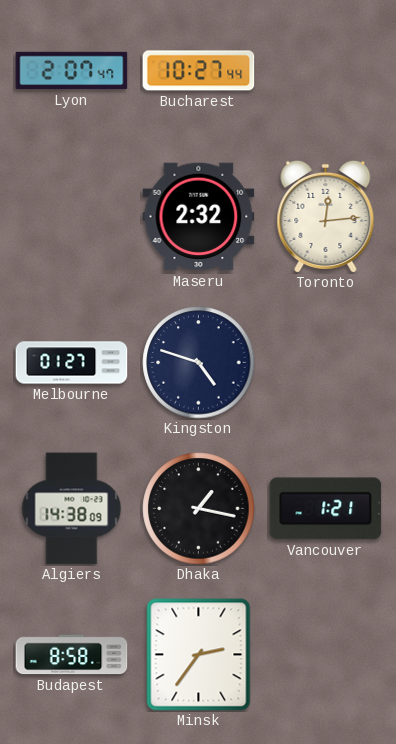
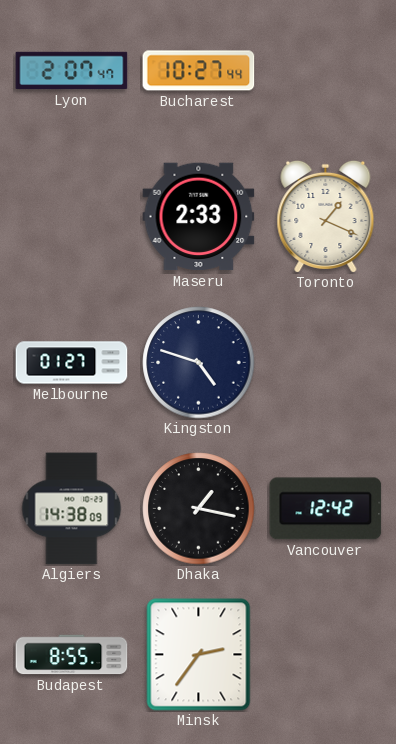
Maseru: 2:32 -> 2:33 (199, 217)
Toronto: 12:14 -> 1:19 (326, 216)
Vancouver: 1:21 -> 12:42 (326, 509)
Budapest: 8:58 -> 8:55 (72, 655)
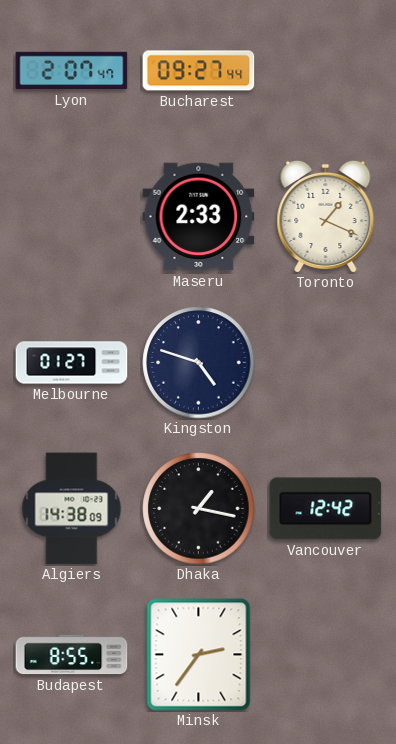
Bucharest: 10:27 -> 09:27 (199, 71)
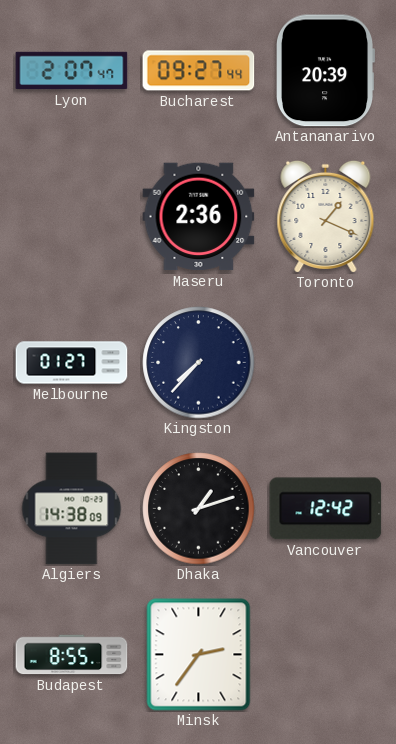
Antananarivo: none -> 20:39 (325, 71)
Maseru: 2:33 -> 2:36 (199, 217)
Kingston: 4:48 -> 7:37 (199, 363)
Dhaka: 1:17 -> 1:12 (199, 509)
